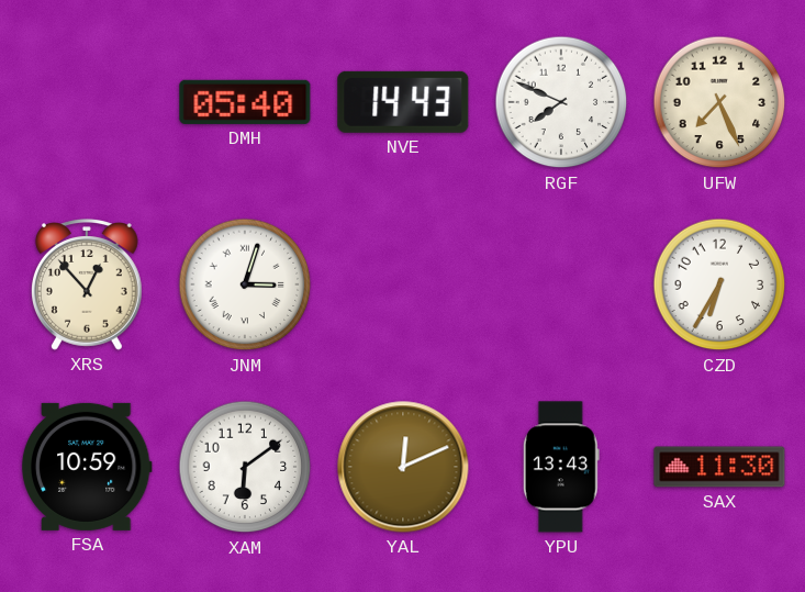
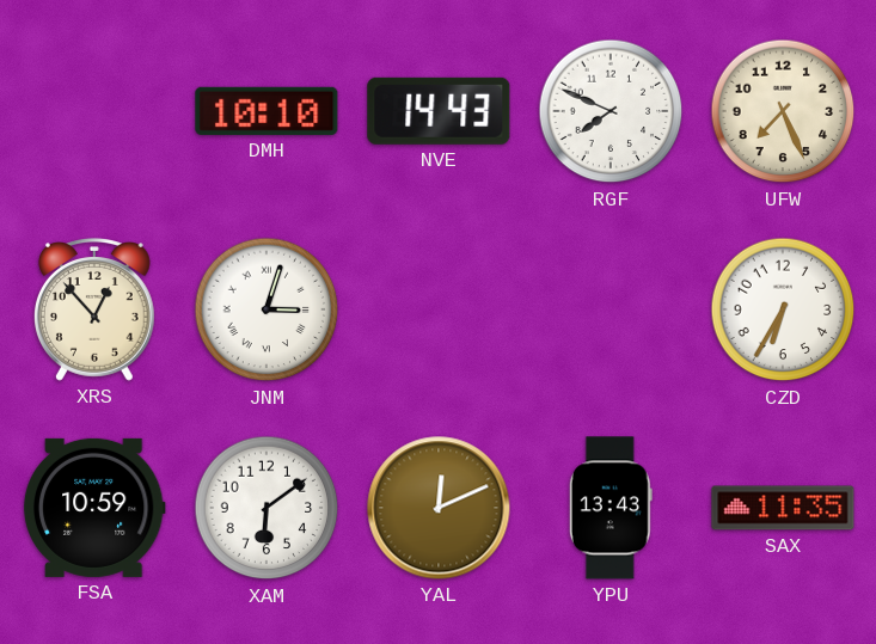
DMH: 05:40 -> 10:10 (267, 111)
SAX: 11:30 -> 11:35 (783, 508)
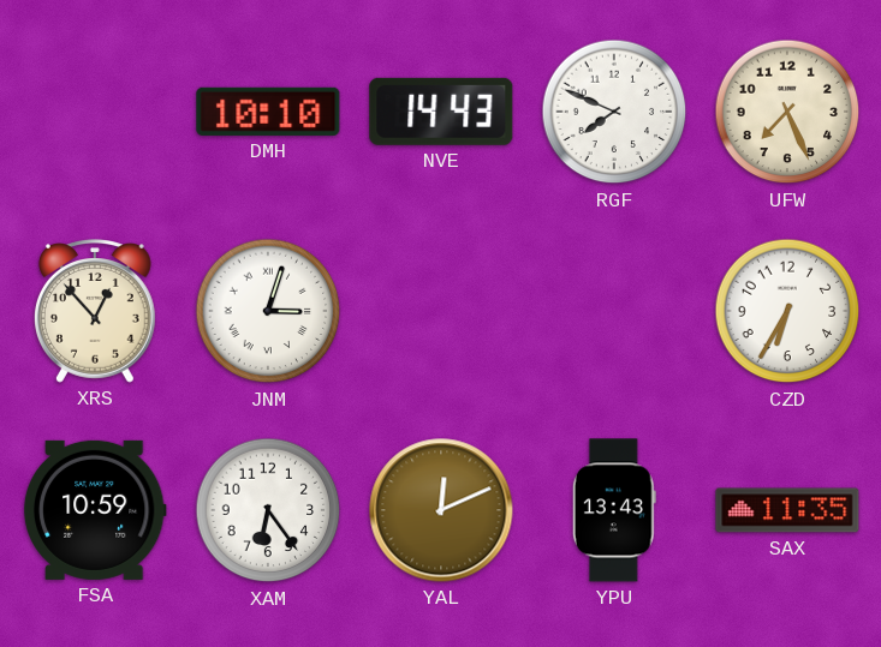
XAM: 6:09 -> 6:24 (268, 510)
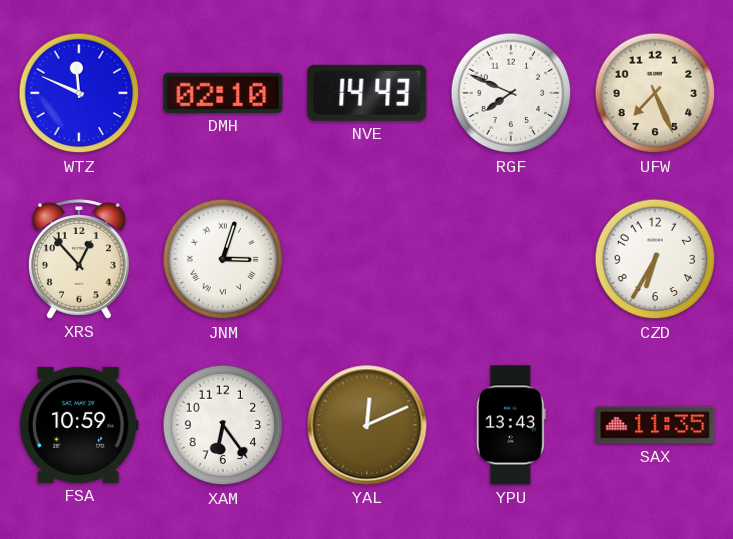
WTZ: none -> 11:49 (79, 93)
DMH: 10:10 -> 02:10 (223, 93)
